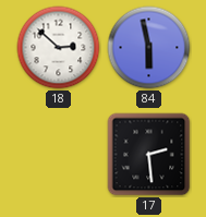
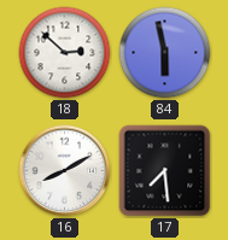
16: none -> 8:10 (65, 171)
17: 2:29 -> 7:29 (165, 171)
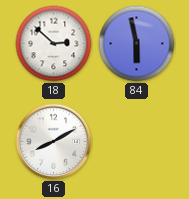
17: 7:29 -> none (165, 171)
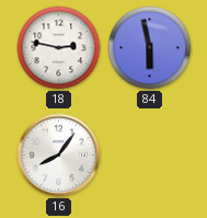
18: 2:52 -> 2:47 (59, 48)
16: 8:10 -> 8:06 (59, 156)
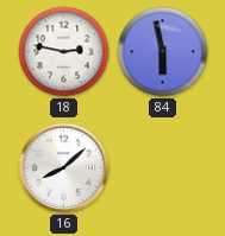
16: 8:06 -> 8:08 (64, 168)
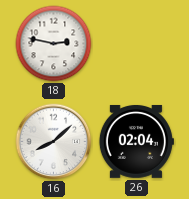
84: 5:58 -> none (163, 52)
26: none -> 02:04 (136, 141)
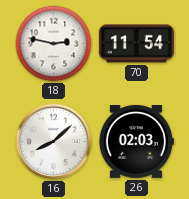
70: none -> 11:54 (136, 44)
26: 02:04 -> 02:03 (136, 141)
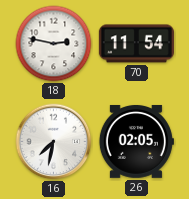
16: 8:08 -> 7:32 (54, 142)
26: 02:03 -> 02:05 (136, 141)
